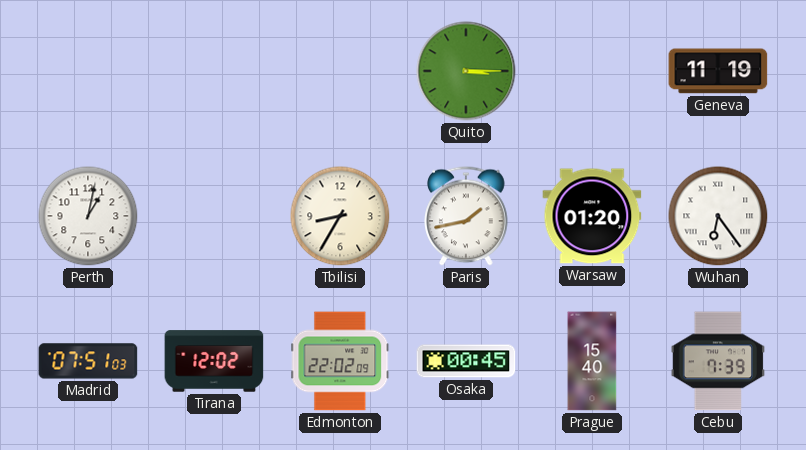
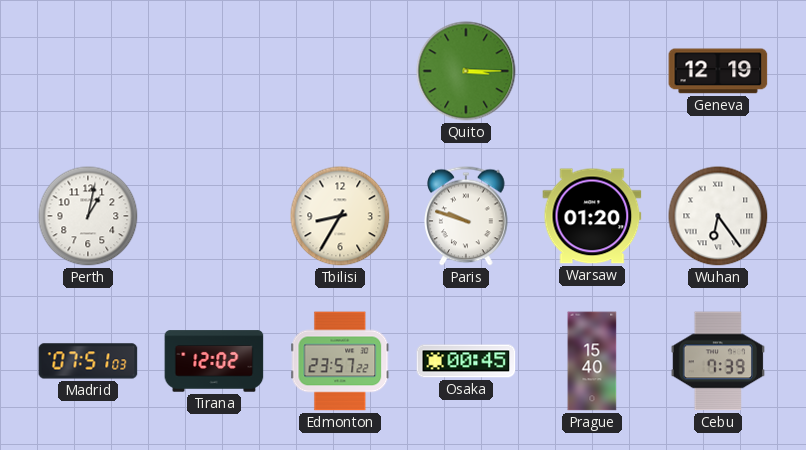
Geneva: 11:19 -> 12:19 (718, 71)
Paris: 1:43 -> 9:48 (466, 216)
Edmonton: 22:02 -> 23:57 (340, 361)
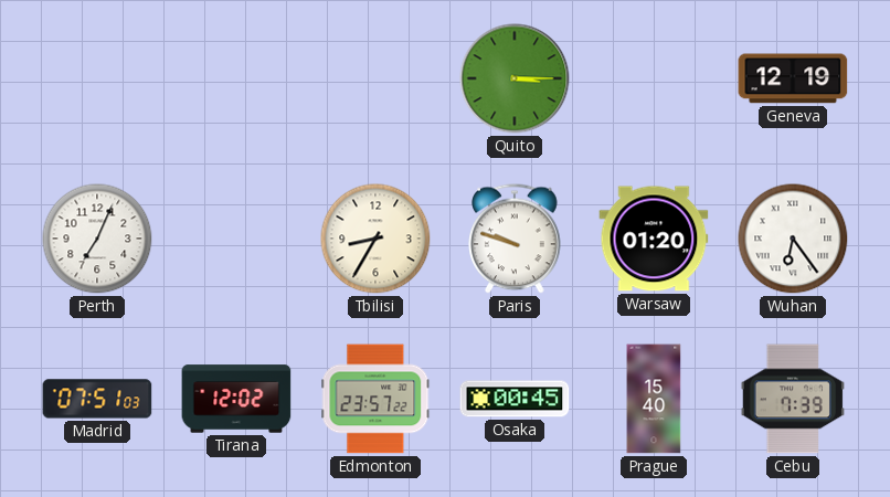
Perth: 1:02 -> 7:04 (97, 239)
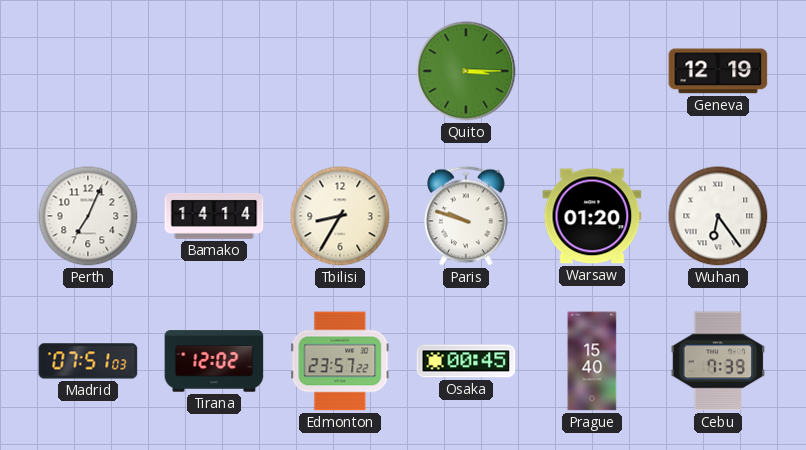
Bamako: none -> 14:14 (214, 216)
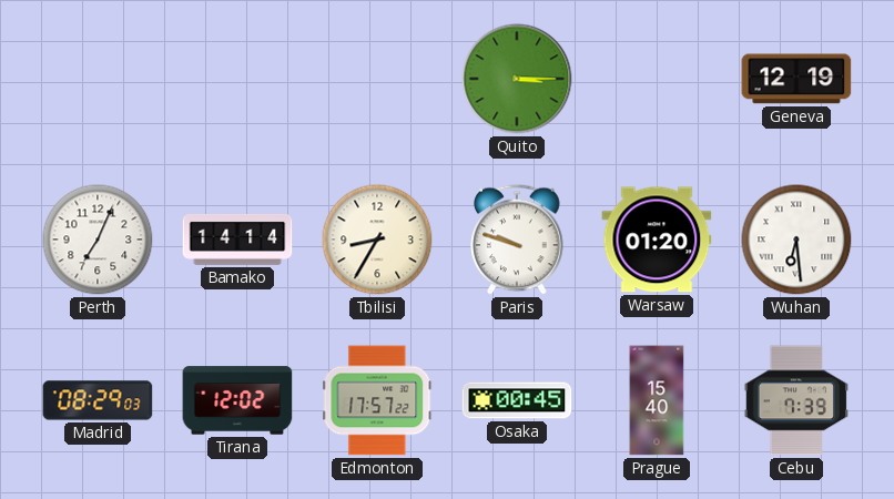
Wuhan: 6:24 -> 6:29 (796, 240)
Madrid: 07:51 -> 08:29 (98, 400)
Edmonton: 23:57 -> 17:57 (377, 400)
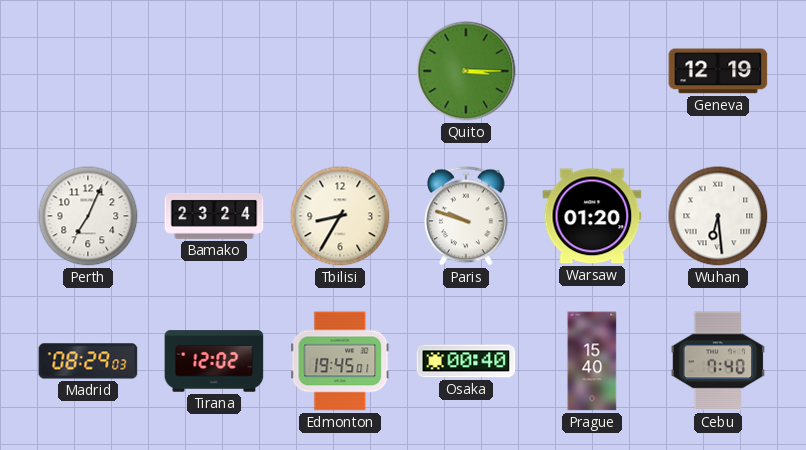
Bamako: 14:14 -> 23:24 (214, 216)
Edmonton: 17:57 -> 19:45 (340, 361)
Osaka: 00:45 -> 00:40 (466, 361)
Cebu: 7:39 -> 7:40 (717, 361)
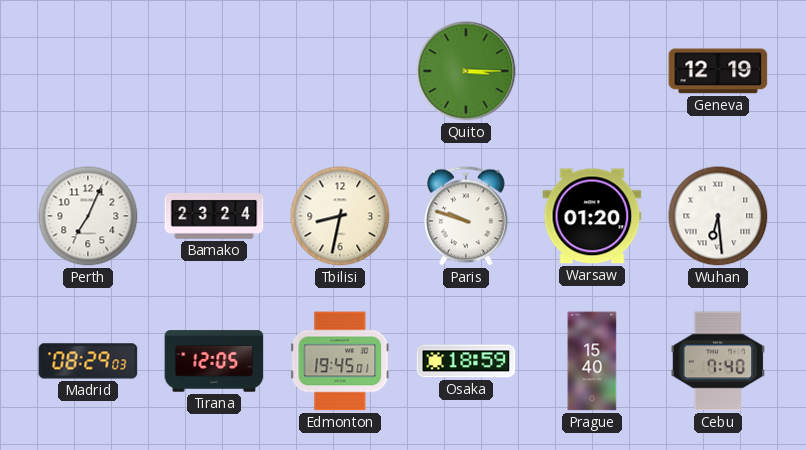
Tbilisi: 8:35 -> 8:32 (340, 216)
Tirana: 12:02 -> 12:05 (214, 361)
Osaka: 00:40 -> 18:59 (466, 361)
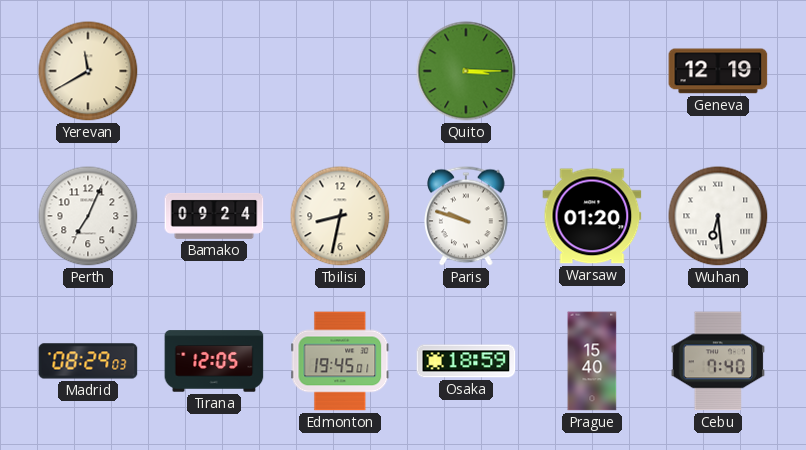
Yerevan: none -> 11:40 (88, 71)
Bamako: 23:24 -> 09:24 (214, 216)
